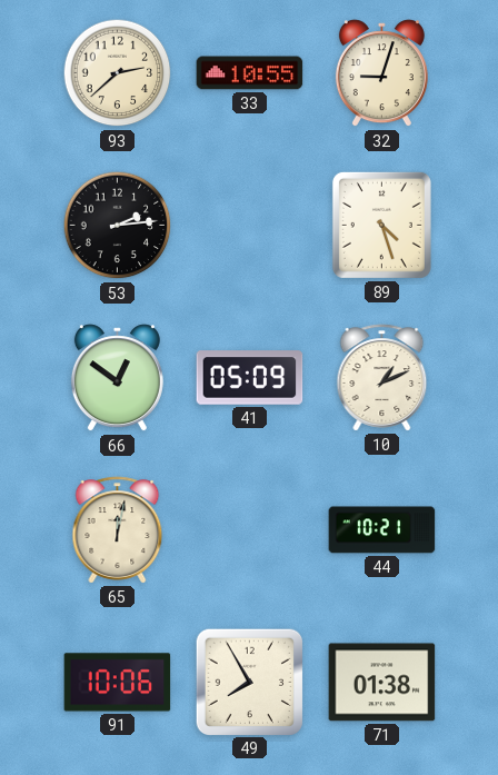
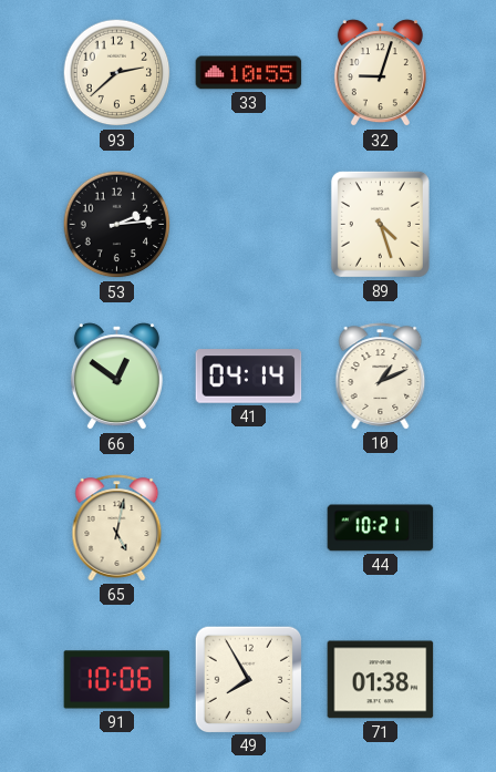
41: 05:09 -> 04:14 (249, 377)
65: 12:02 -> 5:02 (117, 528)
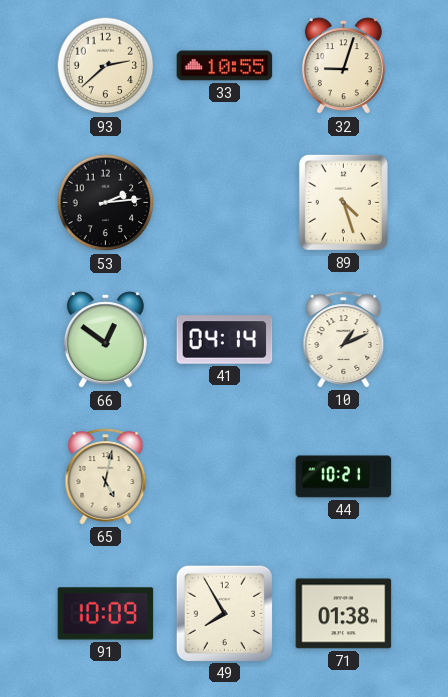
91: 10:06 -> 10:09 (106, 614)
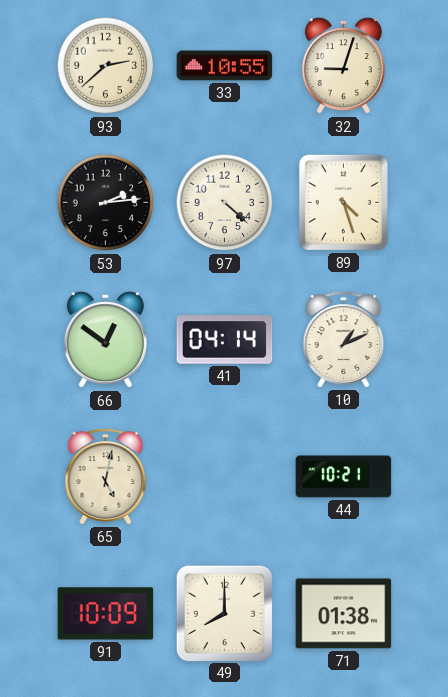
97: none -> 4:22 (225, 203)
49: 7:55 -> 8:00 (224, 613)
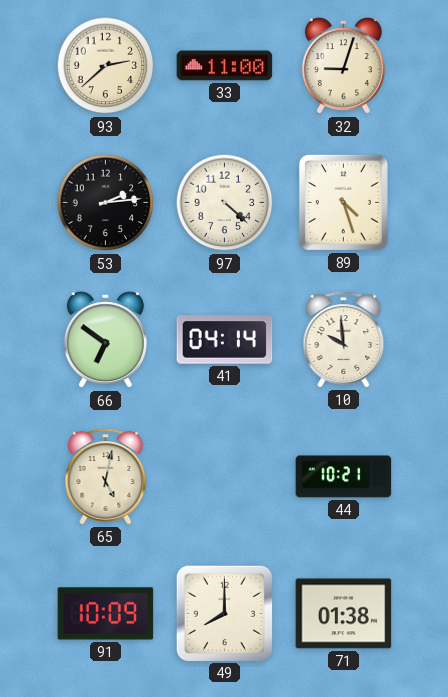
33: 10:55 -> 11:00 (225, 66)
66: 12:51 -> 6:51 (105, 340)
10: 1:11 -> 9:59 (344, 340)
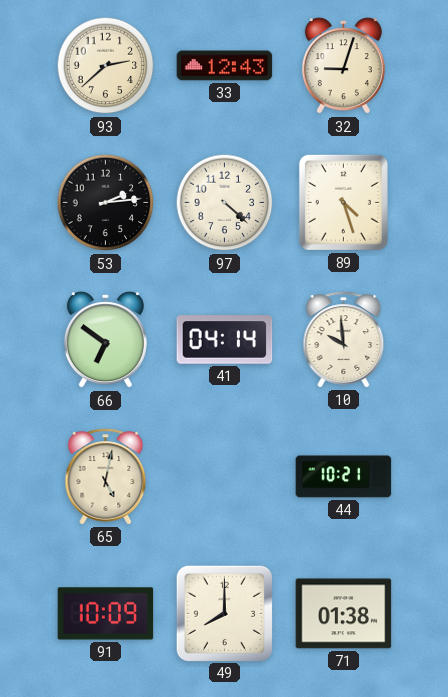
33: 11:00 -> 12:43 (225, 66)
